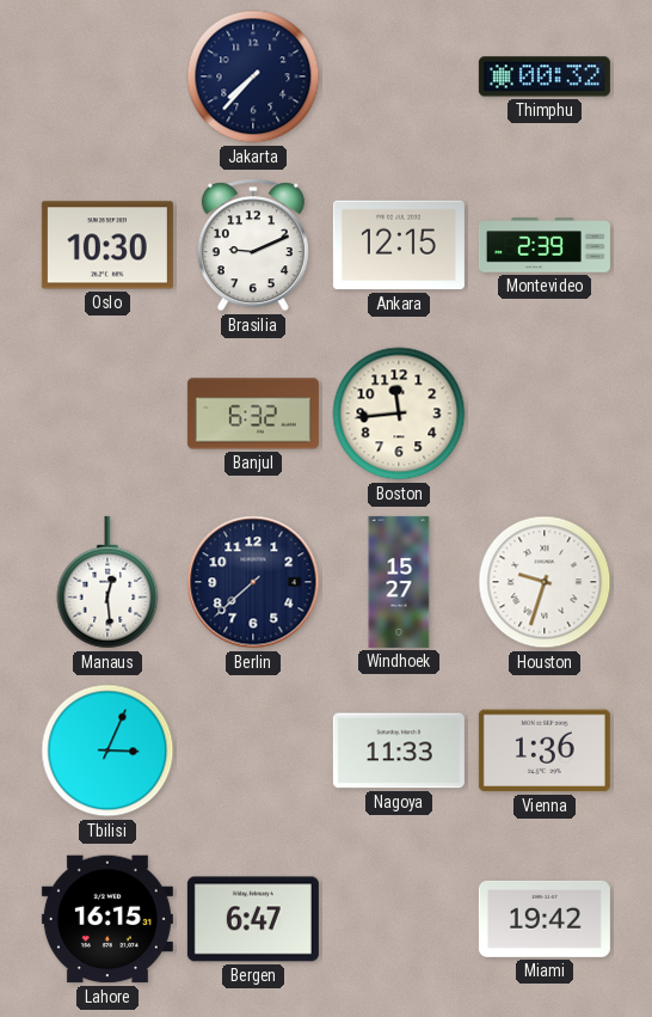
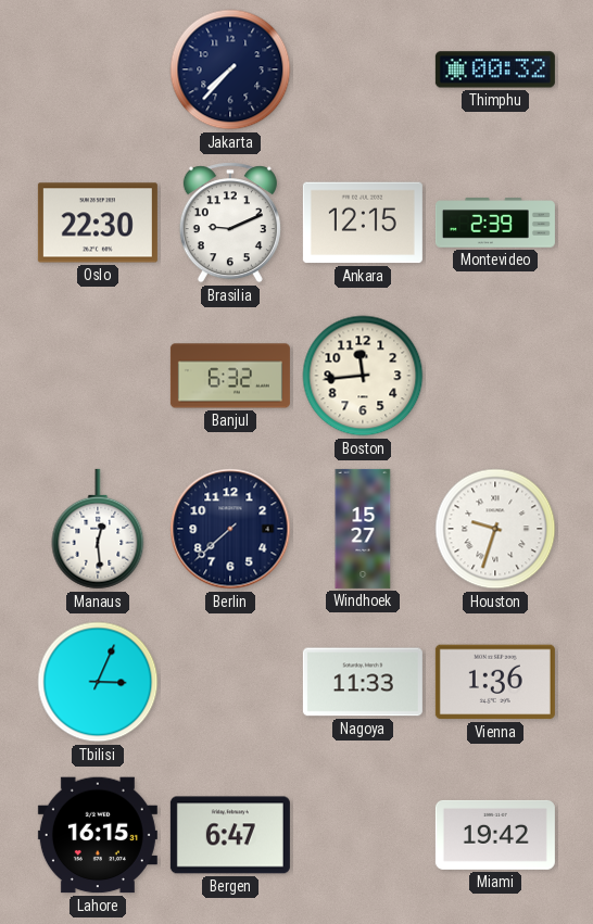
Oslo: 10:30 -> 22:30 (98, 223)
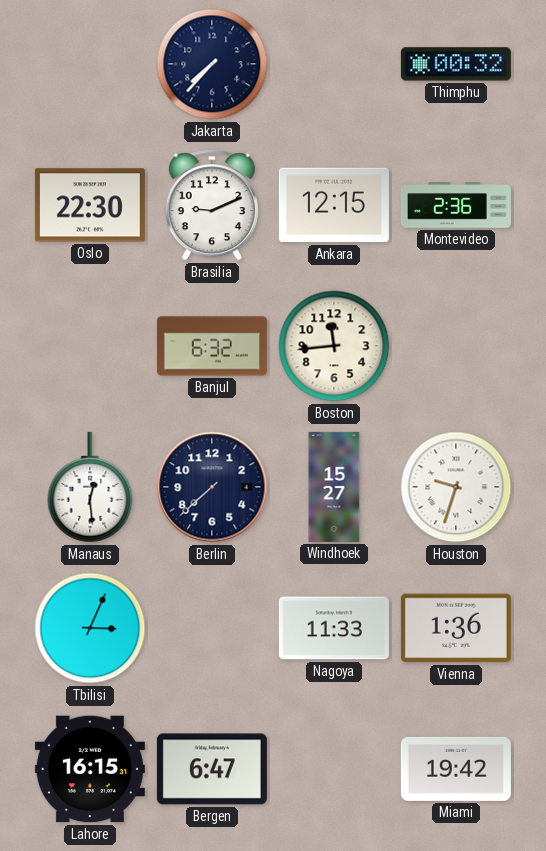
Montevideo: 2:39 -> 2:36 (456, 205)
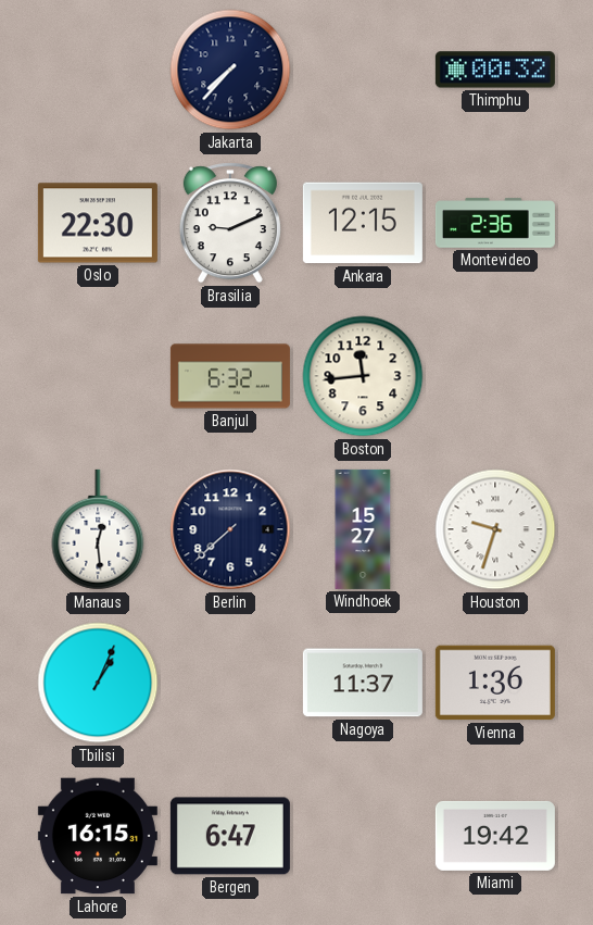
Tbilisi: 3:04 -> 1:04 (98, 683)
Nagoya: 11:33 -> 11:37 (363, 683)
